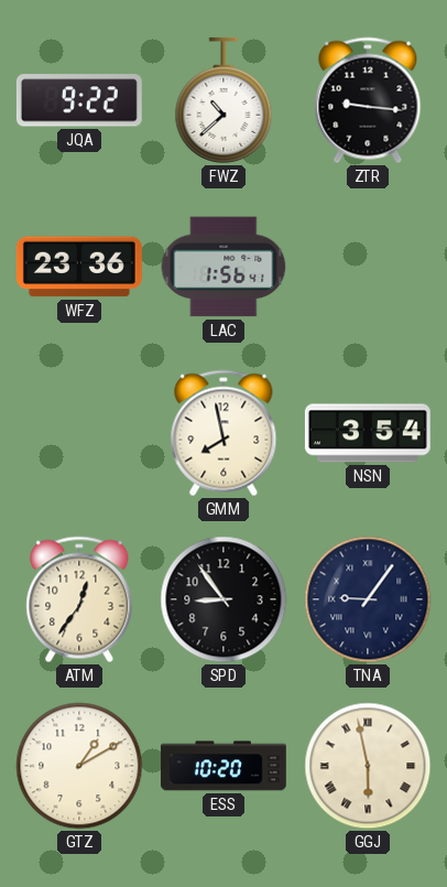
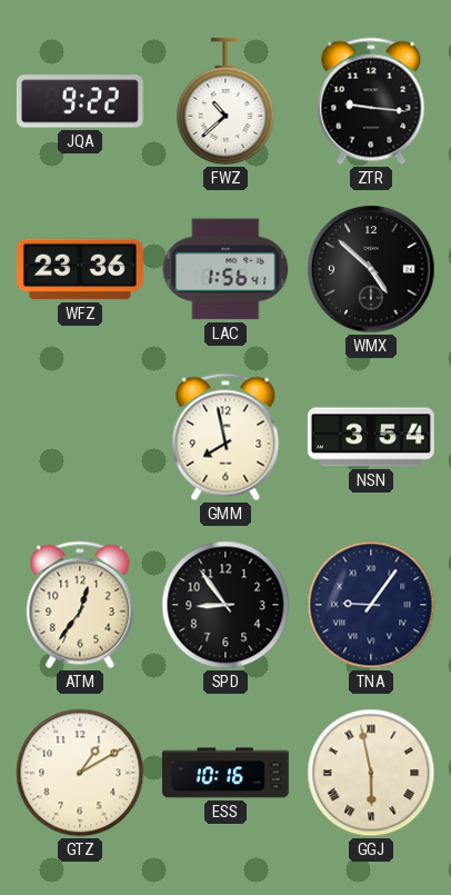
WMX: none -> 4:52 (371, 269)
ESS: 10:20 -> 10:16 (225, 773)
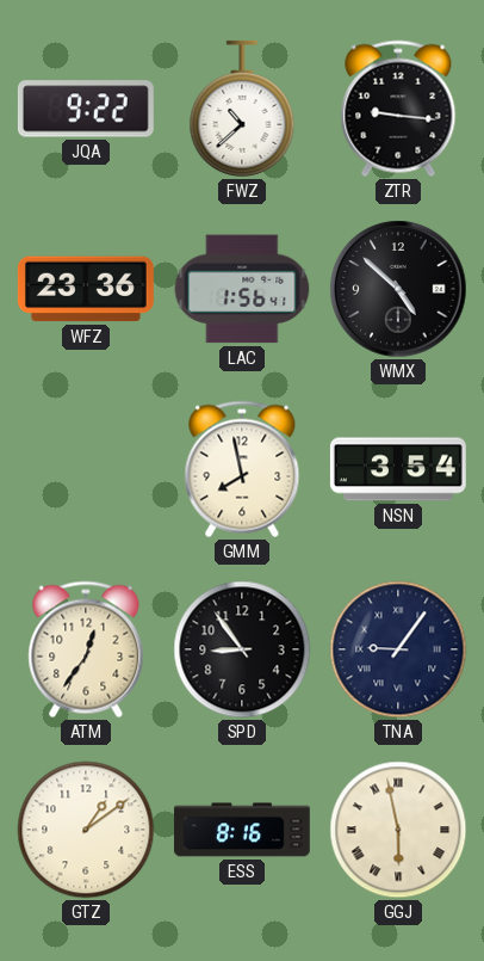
GTZ: 1:10 -> 1:09 (86, 830)
ESS: 10:16 -> 8:16 (242, 830)
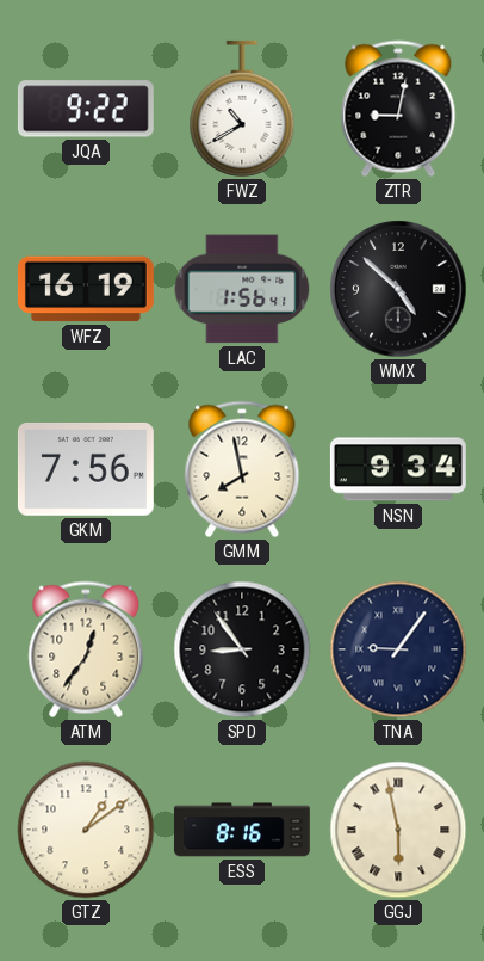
FWZ: 10:38 -> 10:40 (242, 109)
ZTR: 9:16 -> 9:02 (398, 109)
WFZ: 23:36 -> 16:19 (86, 289)
GKM: none -> 7:56 (86, 469)
NSN: 3:54 -> 9:34 (398, 469)
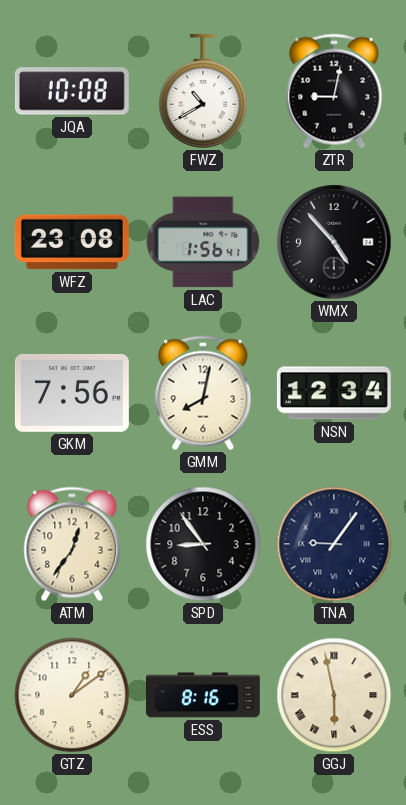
JQA: 9:22 -> 10:08 (72, 91)
WFZ: 16:19 -> 23:08 (72, 242)
WMX: 4:52 -> 4:53 (334, 242)
GMM: 7:58 -> 8:02 (203, 393)
NSN: 9:34 -> 12:34 (334, 393)
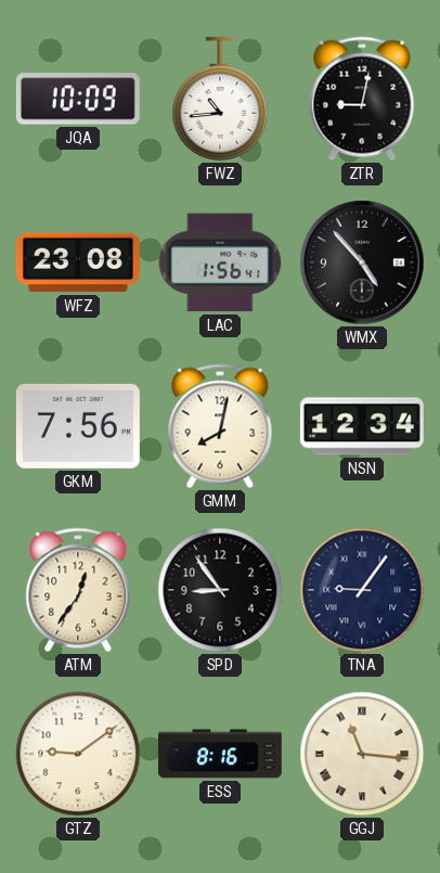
JQA: 10:08 -> 10:09 (78, 99)
FWZ: 10:40 -> 10:44 (220, 99)
GTZ: 1:09 -> 9:09 (78, 754)
GGJ: 5:58 -> 11:16 (362, 754)
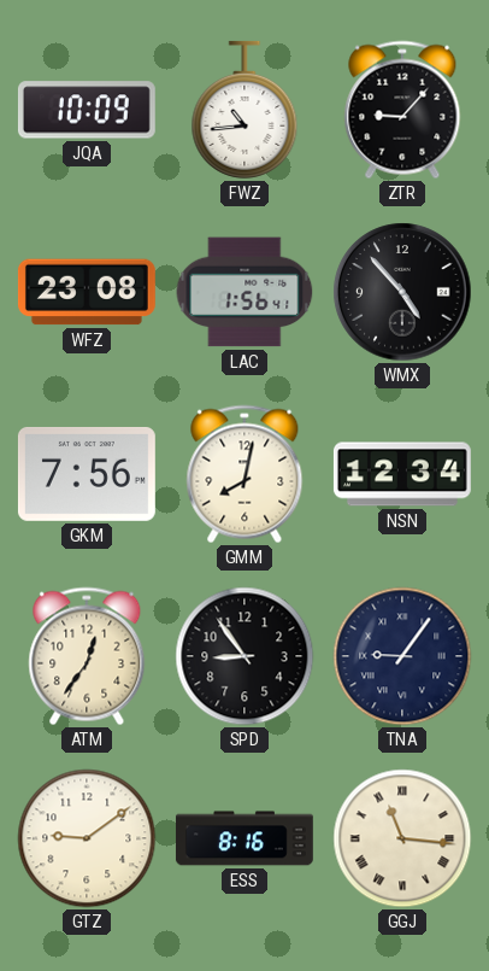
ZTR: 9:02 -> 9:07 (402, 110)
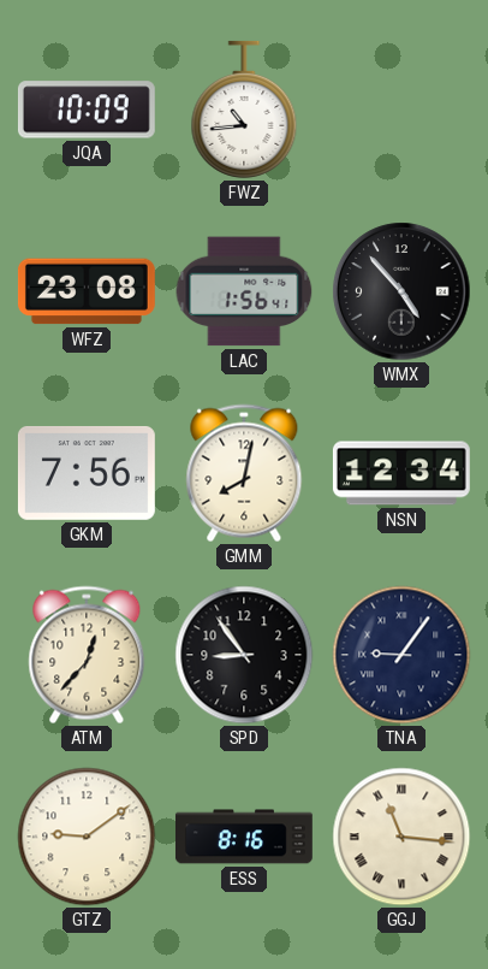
ZTR: 9:07 -> none (402, 110)
ATM: 12:36 -> 12:37 (87, 655)
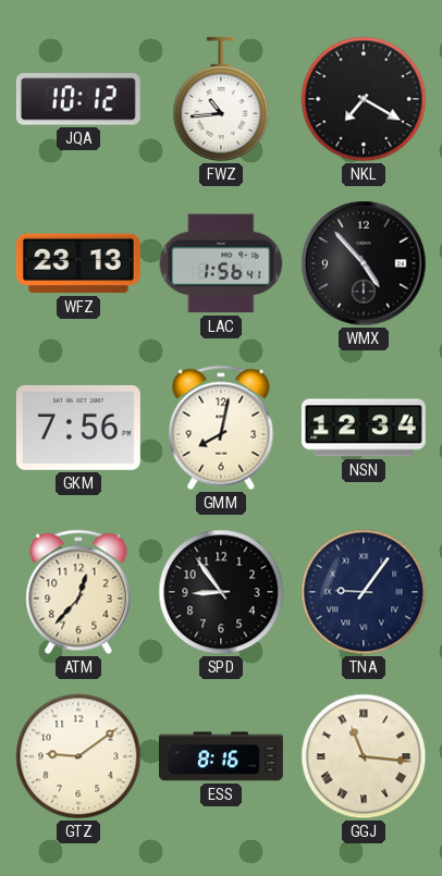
JQA: 10:09 -> 10:12 (78, 99)
NKL: none -> 7:20 (364, 99)
WFZ: 23:08 -> 23:13 (78, 263)
